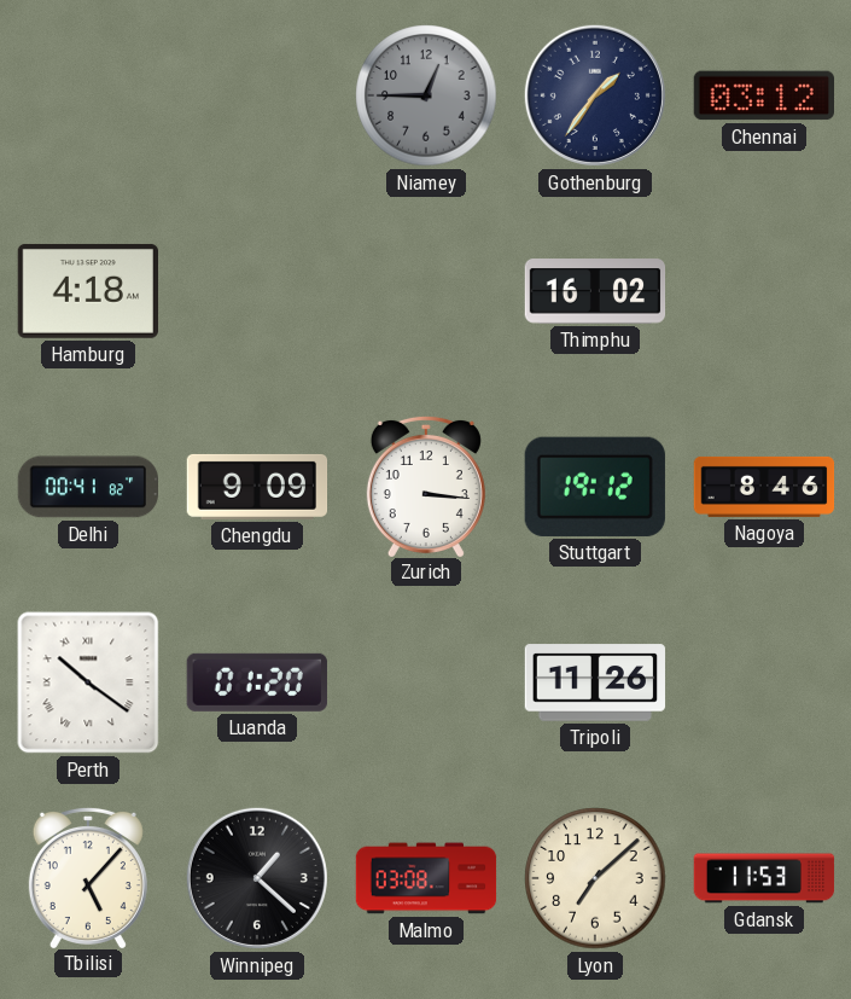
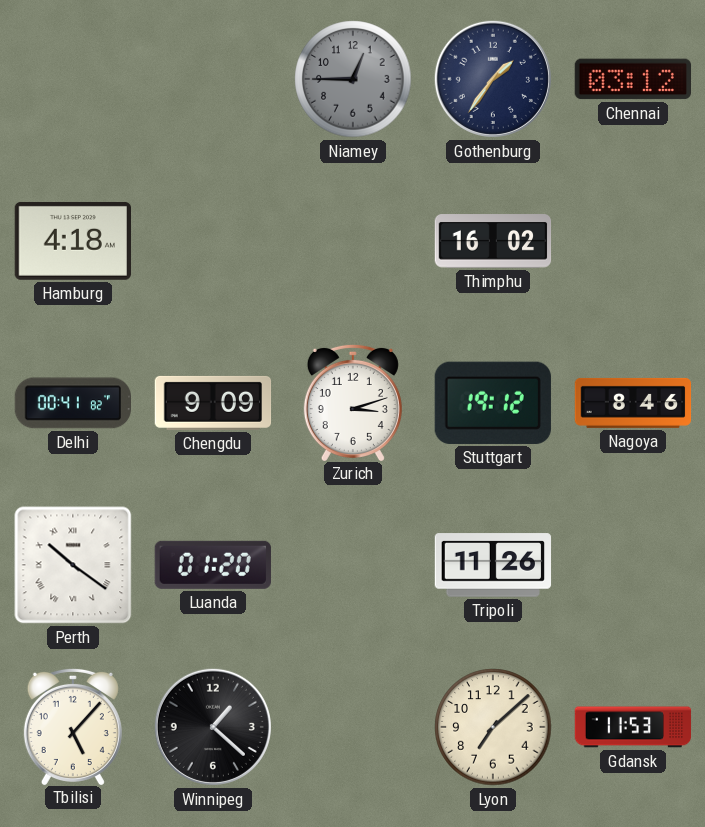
Zurich: 3:16 -> 3:12 (353, 402)
Malmo: 03:08 -> none (426, 878)
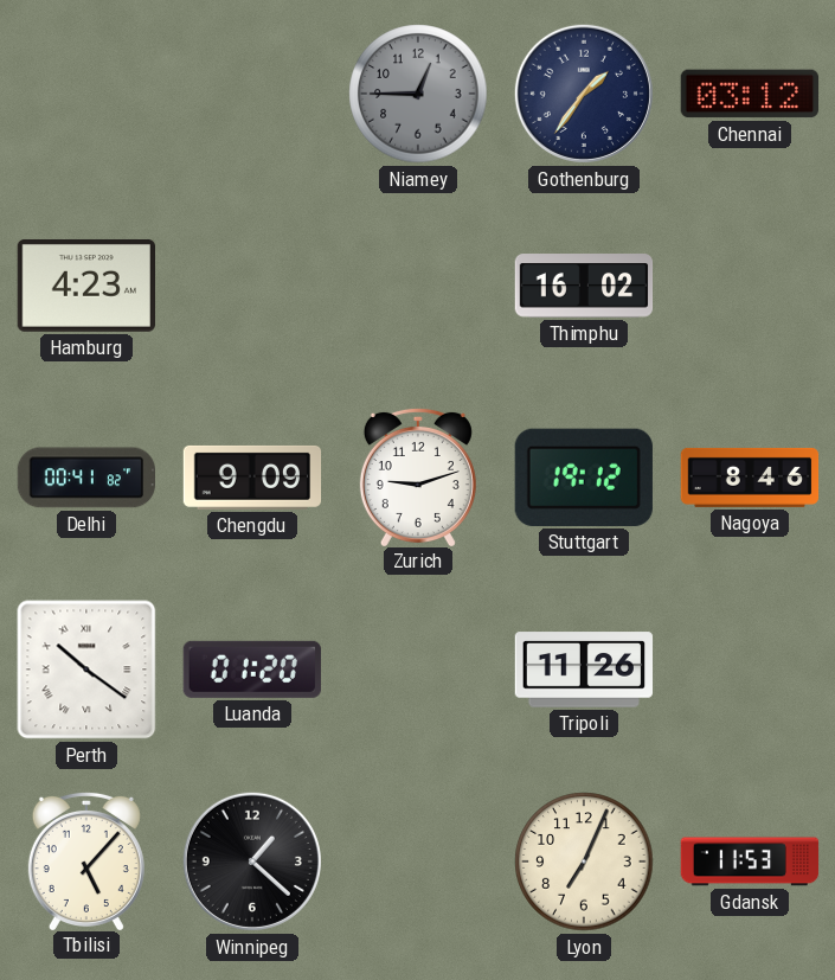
Hamburg: 4:18 -> 4:23 (85, 286)
Zurich: 3:12 -> 9:12 (418, 476)
Lyon: 7:08 -> 7:04 (584, 861)
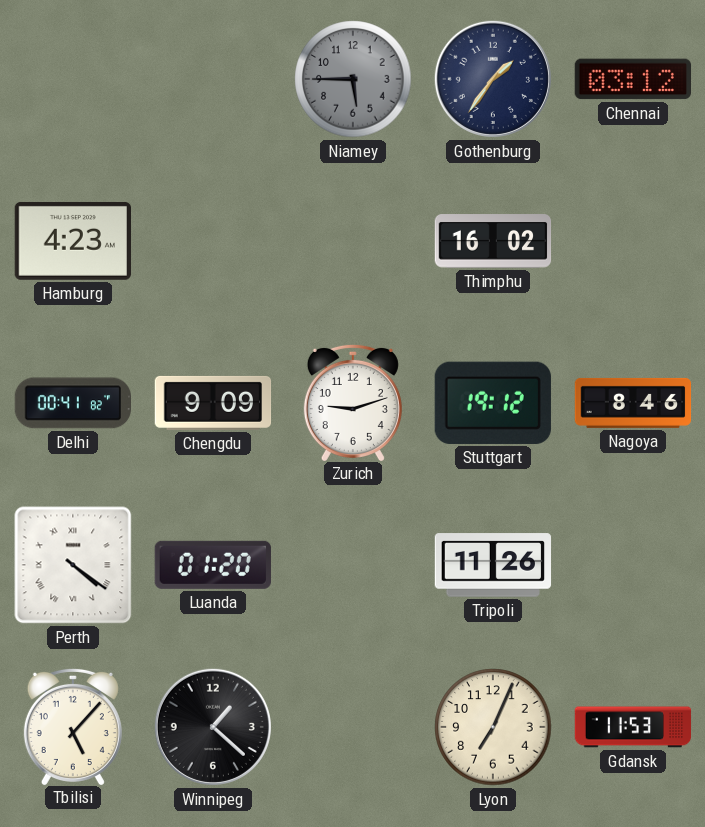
Niamey: 12:45 -> 5:45 (353, 79)
Perth: 10:21 -> 4:21 (73, 565)
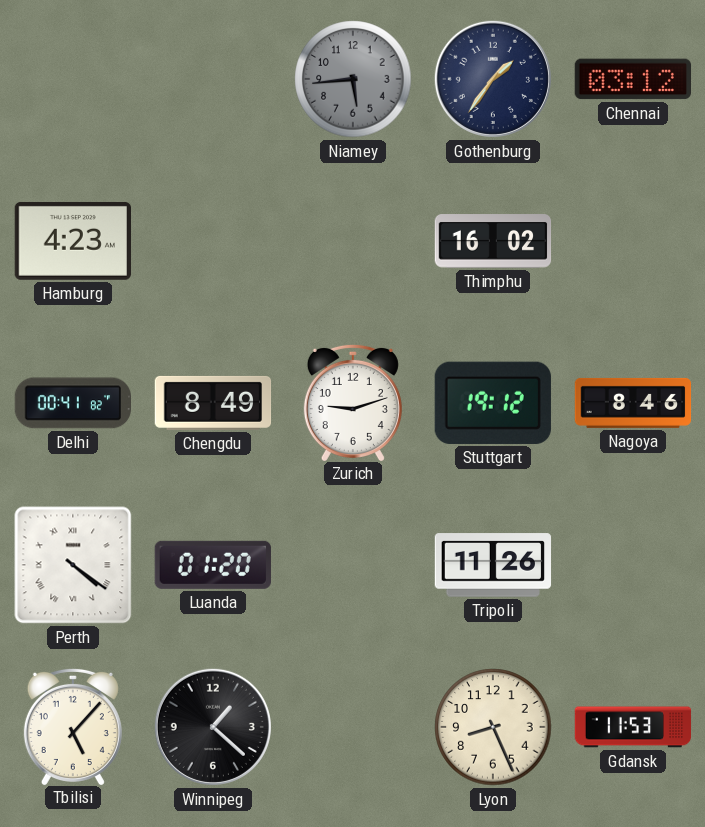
Niamey: 5:45 -> 5:44 (353, 79)
Chengdu: 9:09 -> 8:49 (213, 403)
Lyon: 7:04 -> 8:26 (493, 727)
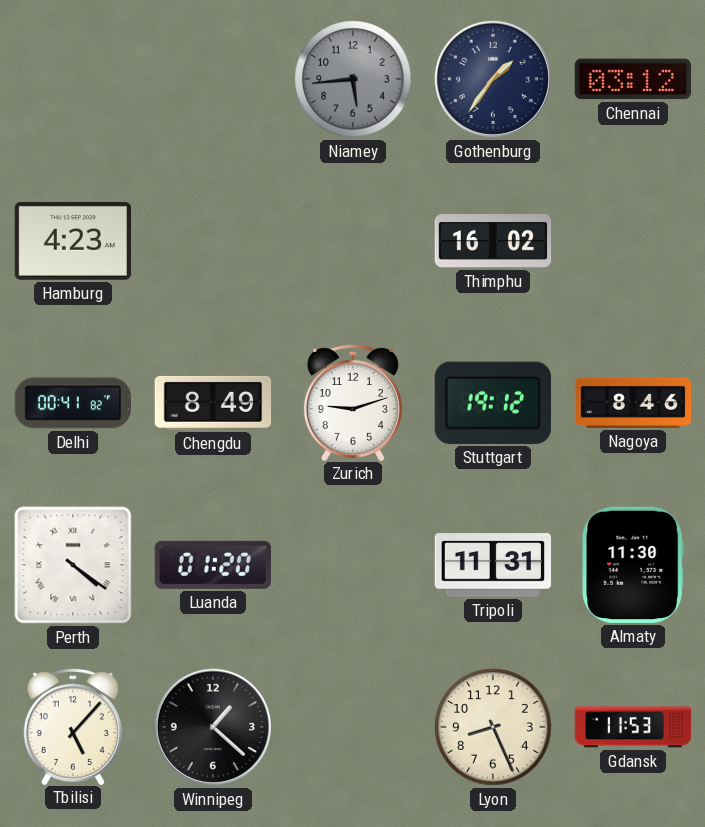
Tripoli: 11:26 -> 11:31 (493, 565)
Almaty: none -> 11:30 (633, 565)
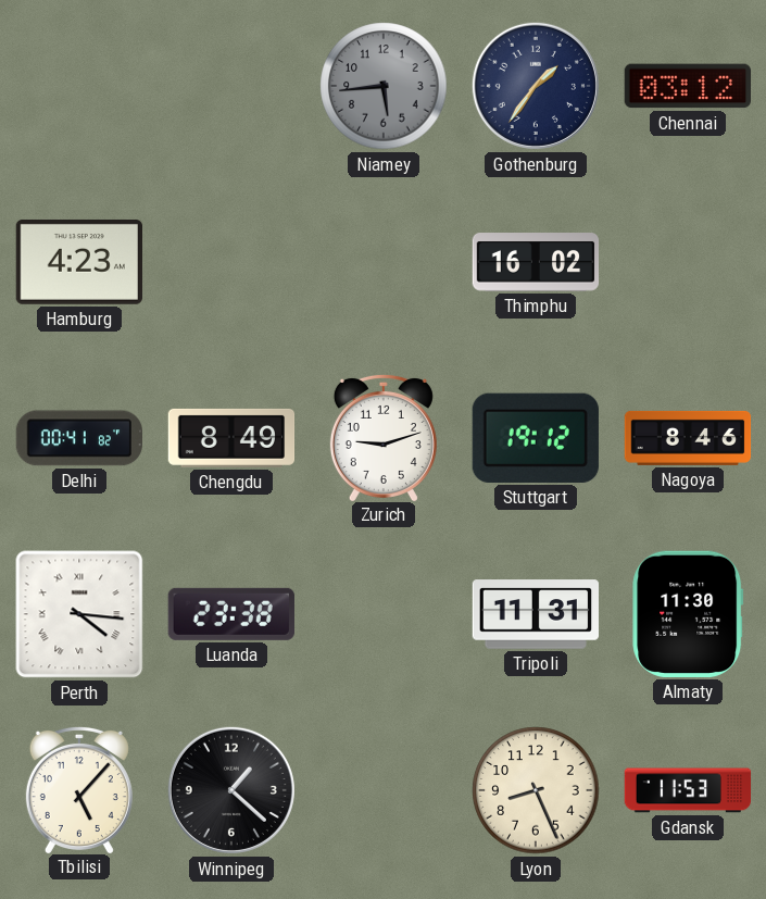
Perth: 4:21 -> 4:16 (79, 614)
Luanda: 01:20 -> 23:38 (231, 614)
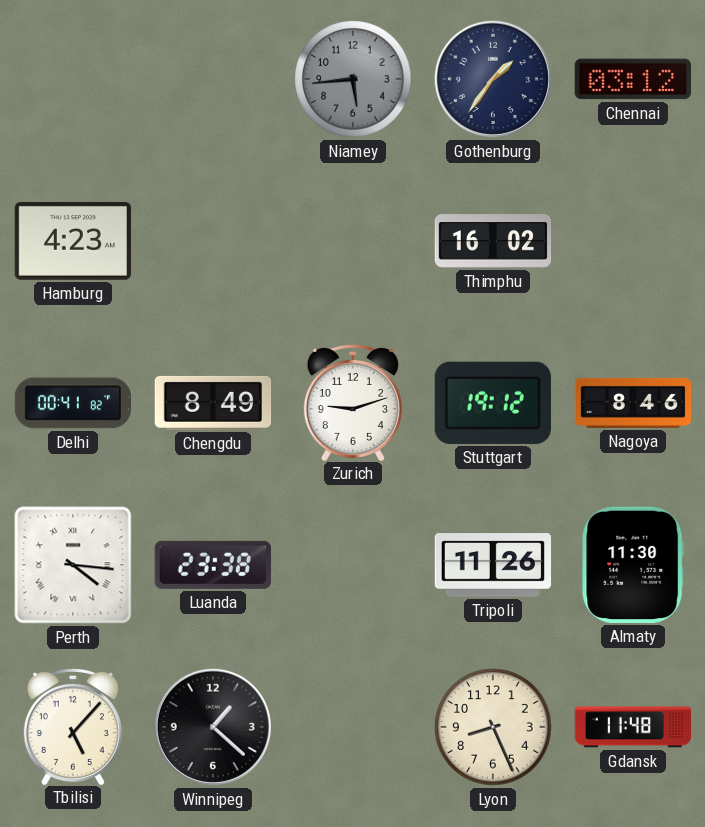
Tripoli: 11:31 -> 11:26 (493, 565)
Gdansk: 11:53 -> 11:48 (633, 727)
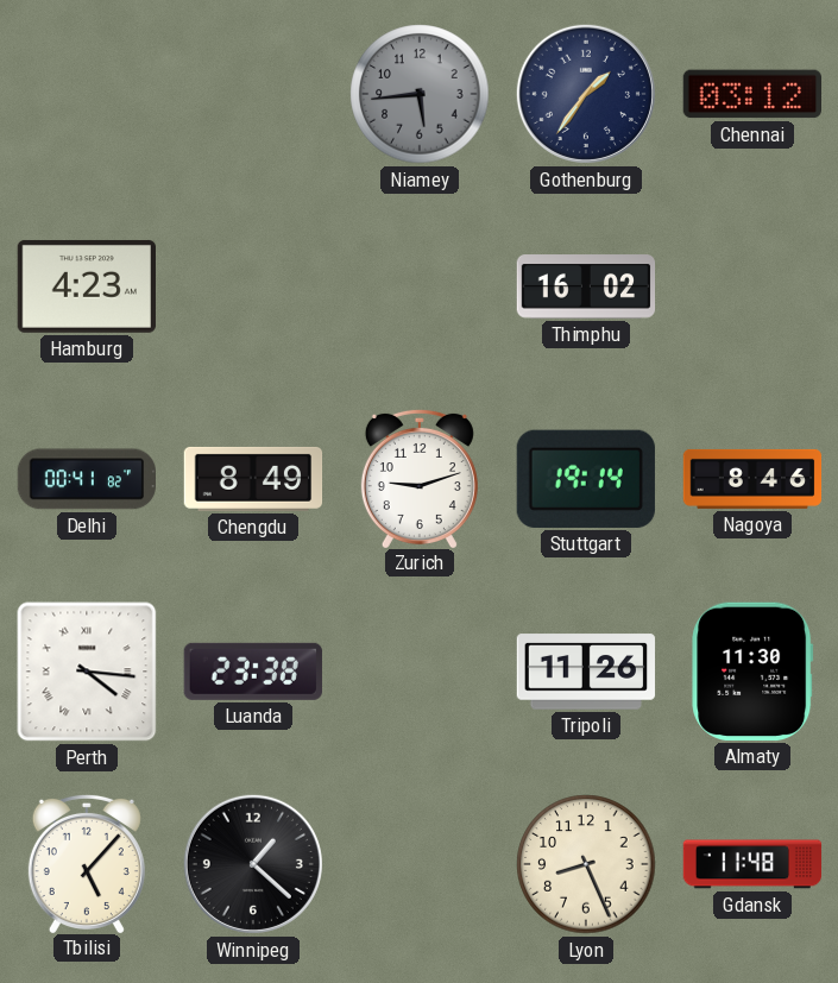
Stuttgart: 19:12 -> 19:14 (586, 479)
